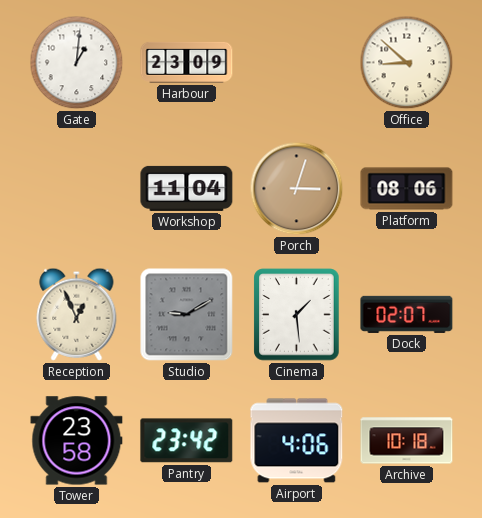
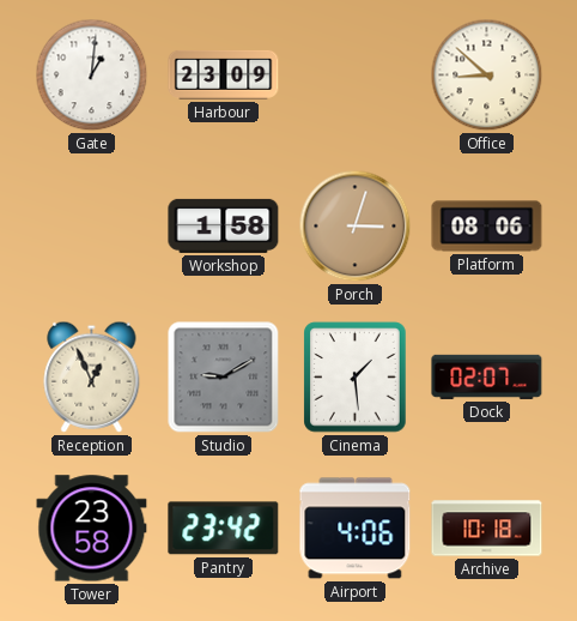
Workshop: 11:04 -> 1:58 (224, 225)
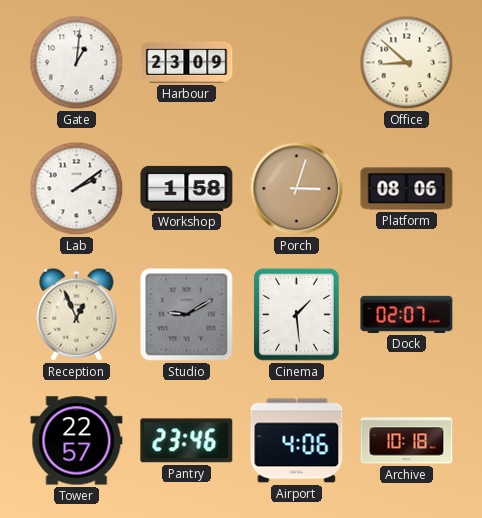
Lab: none -> 2:09 (77, 189)
Tower: 23:58 -> 22:57 (77, 441)
Pantry: 23:42 -> 23:46 (187, 441)
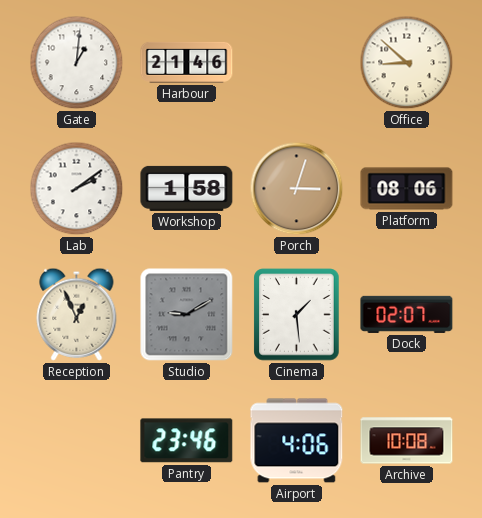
Harbour: 23:09 -> 21:46 (187, 62)
Tower: 22:57 -> none (77, 441)
Archive: 10:18 -> 10:08 (407, 441)
